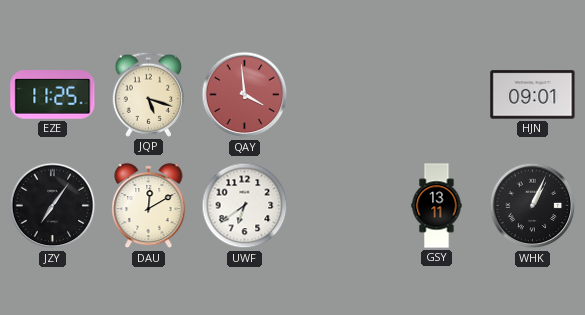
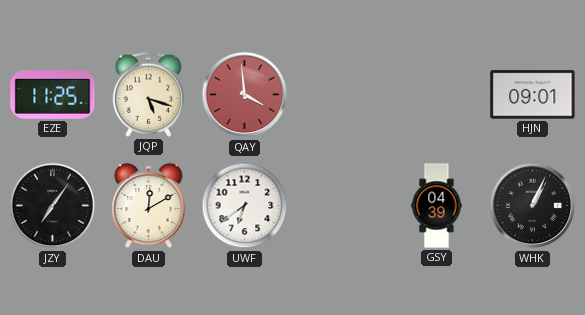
GSY: 13:11 -> 04:39 (437, 206)
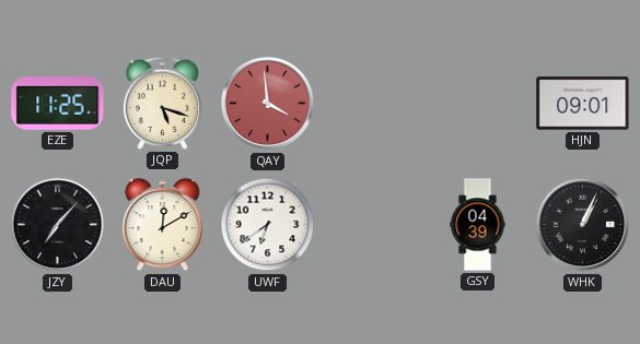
JZY: 7:06 -> 7:07 (58, 225)
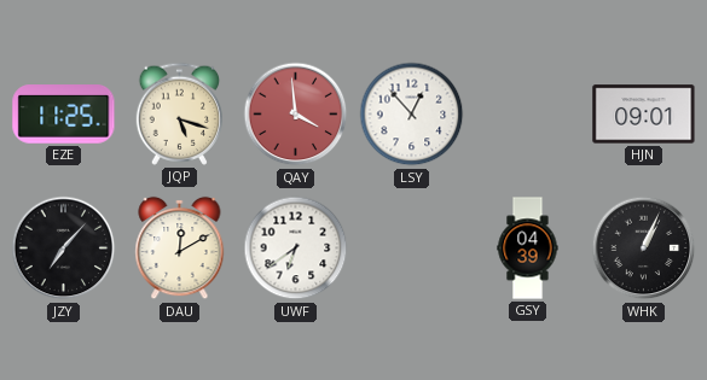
LSY: none -> 12:53 (412, 115)
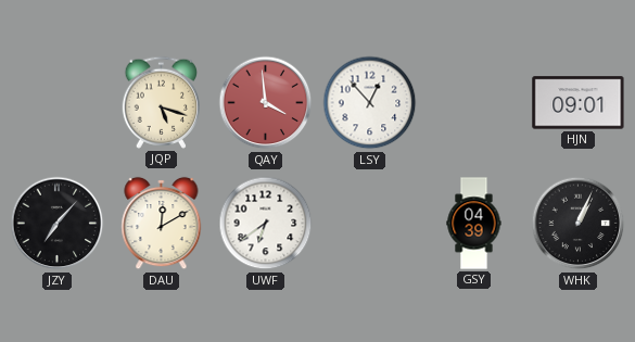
EZE: 11:25 -> none (64, 115)
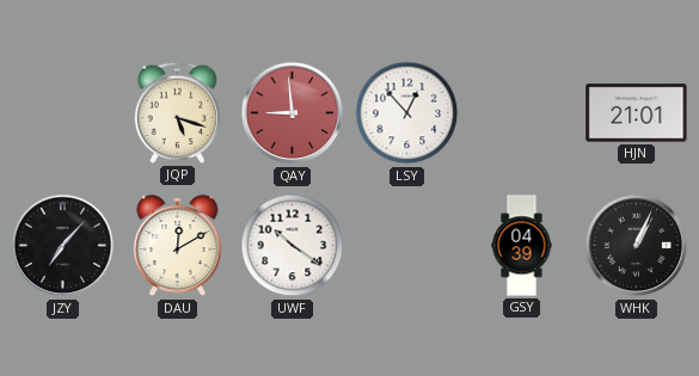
QAY: 3:59 -> 8:59 (293, 113)
HJN: 09:01 -> 21:01 (637, 113)
UWF: 6:39 -> 10:21 (293, 246)
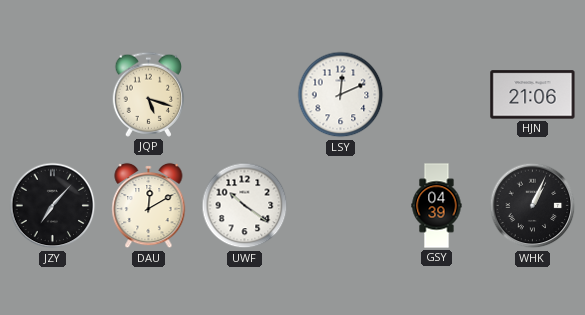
QAY: 8:59 -> none (293, 113)
LSY: 12:53 -> 12:11 (341, 95)
HJN: 21:01 -> 21:06 (533, 95)
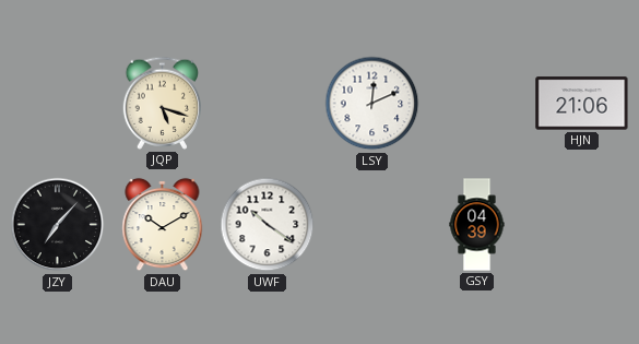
DAU: 12:10 -> 10:10 (163, 225)
WHK: 1:04 -> none (533, 206)
